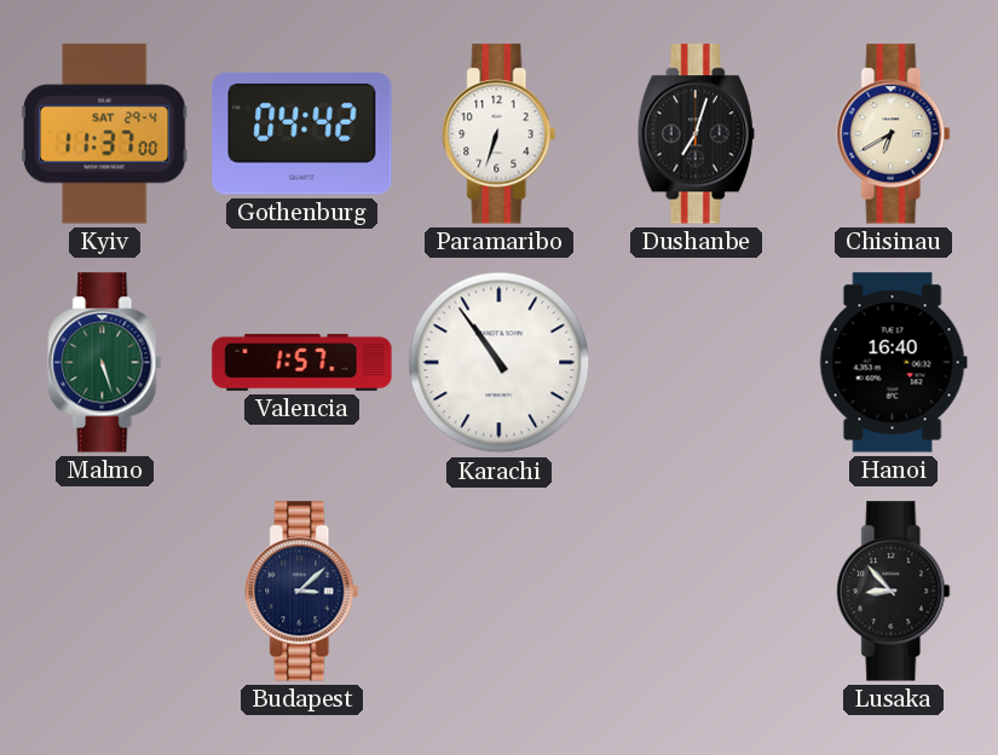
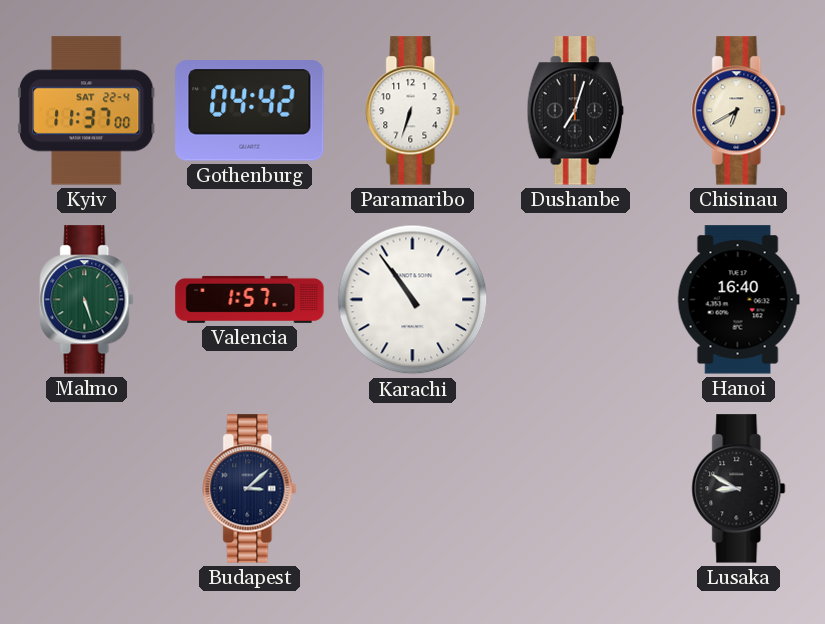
Kyiv date: SAT 29-4 -> SAT 22-4 (87, 111)
Lusaka: 8:53 -> 8:50 (739, 489)
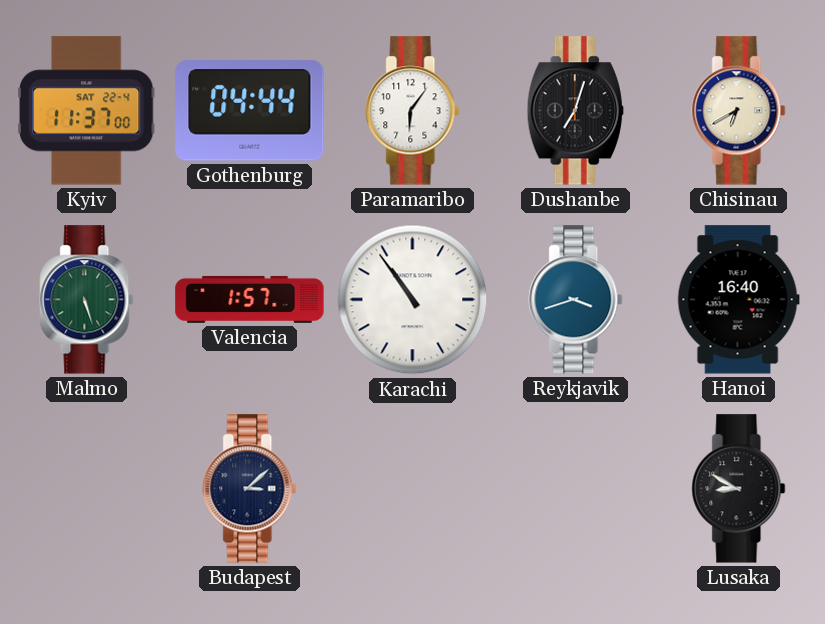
Gothenburg: 04:42 -> 04:44 (250, 111)
Paramaribo: 6:33 -> 6:06 (413, 111)
Reykjavik: none -> 3:42 (576, 300)
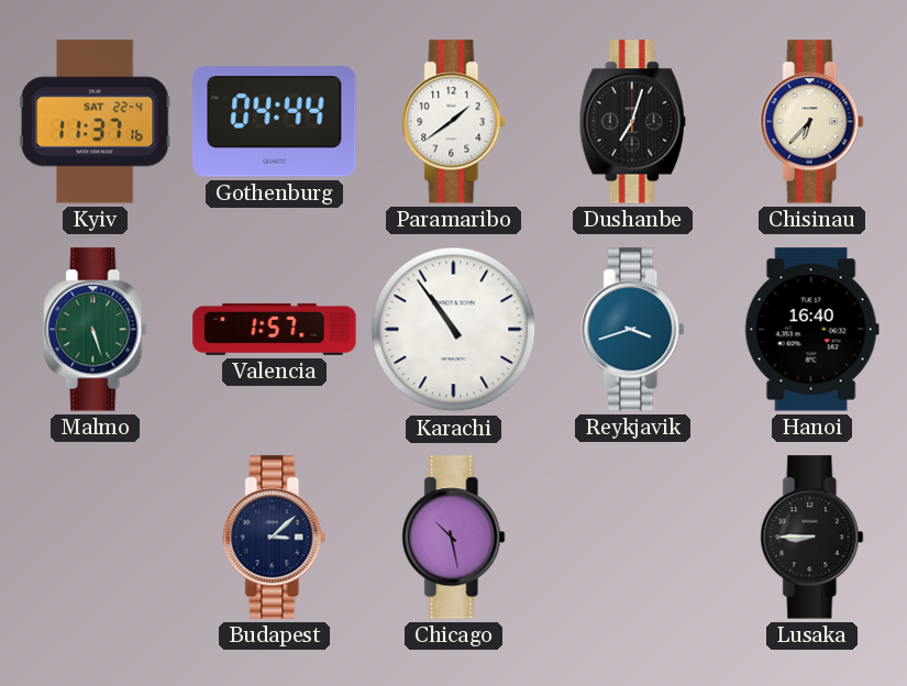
Kyiv: 11:37:00 -> 11:37:16 (96, 122)
Paramaribo: 6:06 -> 1:39 (454, 122)
Chisinau: 6:40 -> 6:37 (812, 122)
Chicago: none -> 10:28 (454, 538)
Lusaka: 8:50 -> 8:45 (812, 538)
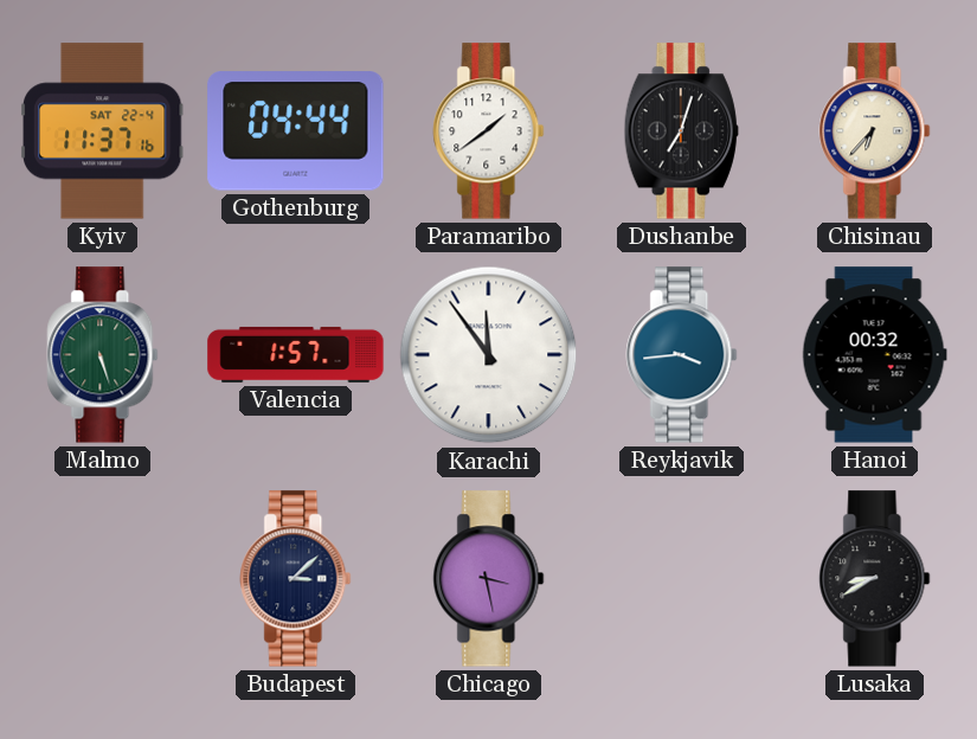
Karachi: 10:54 -> 11:54 (489, 355)
Reykjavik: 3:42 -> 3:44 (682, 355)
Hanoi: 16:40 -> 00:32 (874, 355)
Chicago: 10:28 -> 3:28 (489, 579)
Lusaka: 8:45 -> 8:40 (875, 579)
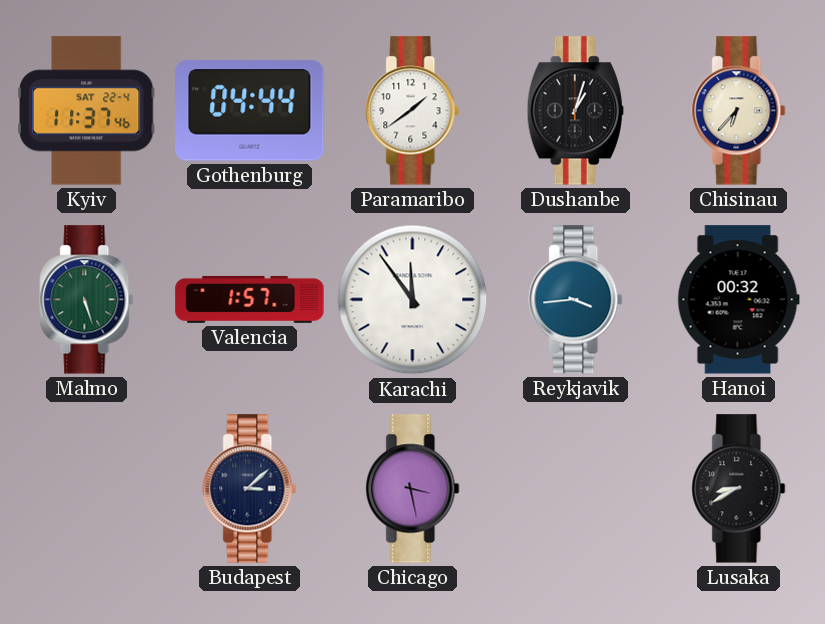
Kyiv: 11:37:16 -> 11:37:46 (87, 111)
Dushanbe: 7:03 -> 1:03 (575, 111)
